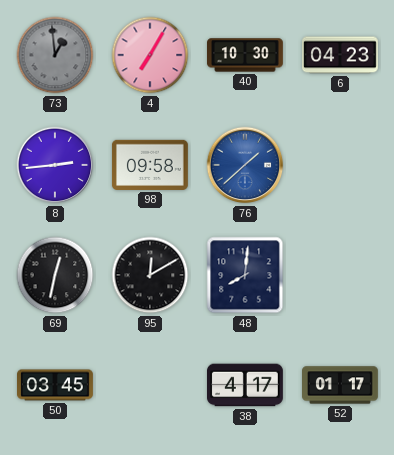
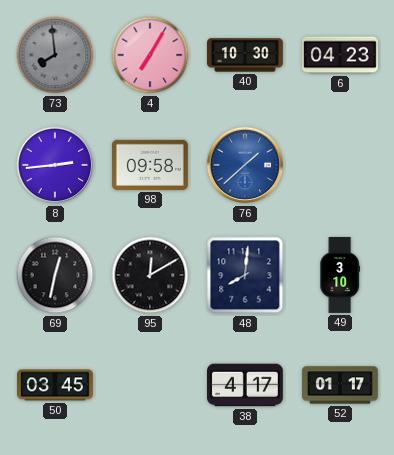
73: 12:59 -> 7:59 (55, 55)
49: none -> 3:10 (340, 275)
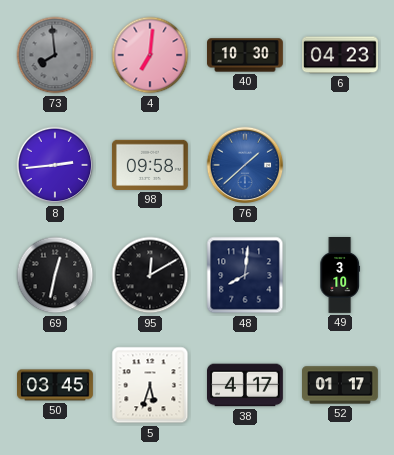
4: 7:05 -> 7:01 (150, 55)
5: none -> 5:33 (150, 385)
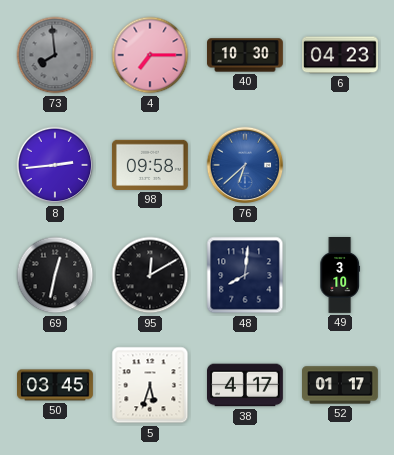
4: 7:01 -> 7:15 (150, 55)
76: 1:38 -> 6:38 (245, 165)
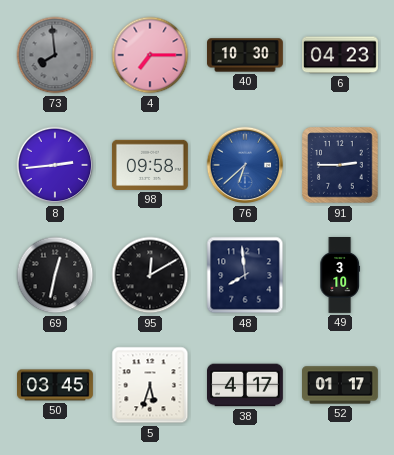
91: none -> 2:45 (340, 165)
48: 8:01 -> 7:59 (245, 275)
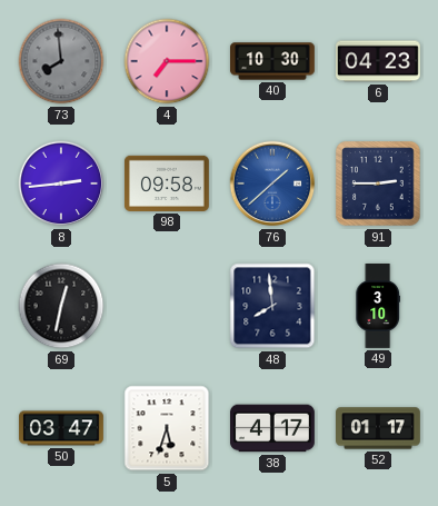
76: 6:38 -> 1:38 (272, 183)
95: 12:10 -> none (150, 275)
50: 03:45 -> 03:47 (62, 428)
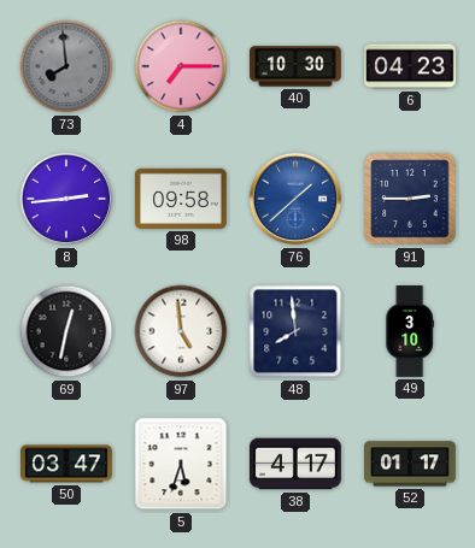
97: none -> 4:59 (181, 331)
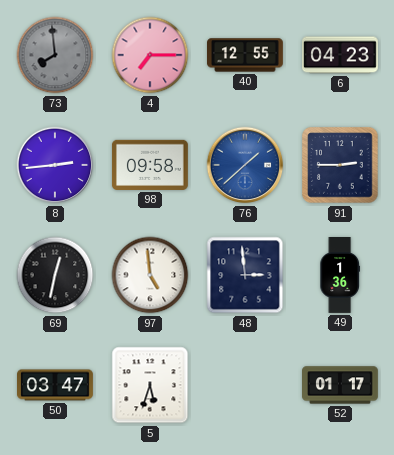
40: 10:30 -> 12:55 (246, 55)
48: 7:59 -> 2:59 (245, 275)
49: 3:10 -> 1:36 (340, 275)
38: 4:17 -> none (297, 464)
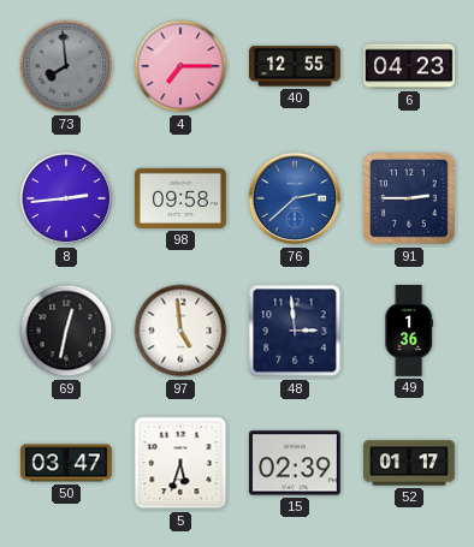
76: 1:38 -> 2:38 (295, 198)
15: none -> 02:39 (295, 463)
